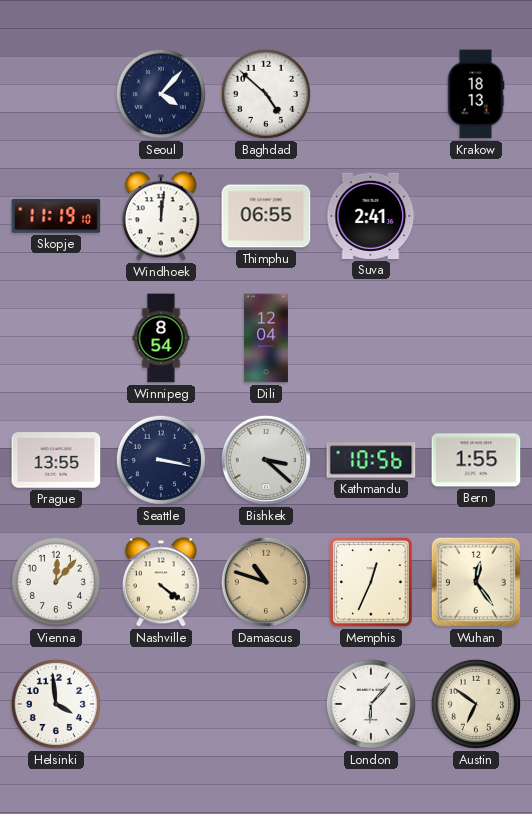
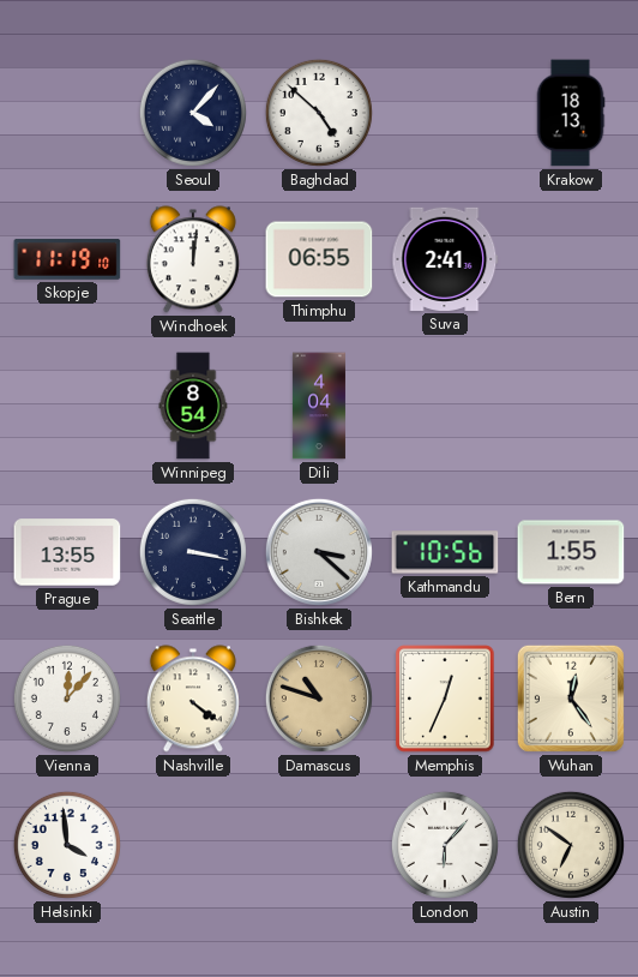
Dili: 12:04 -> 4:04 (319, 406)
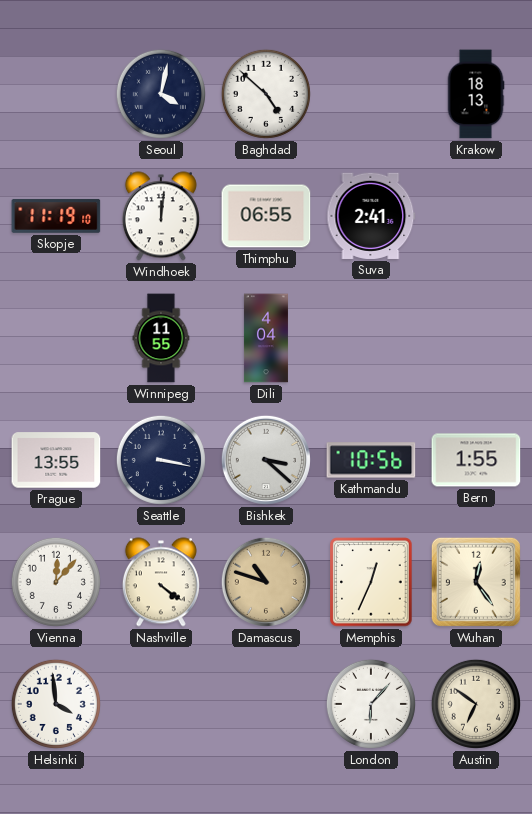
Seoul: 4:07 -> 4:02 (161, 94)
Winnipeg: 8:54 -> 11:55 (161, 338)
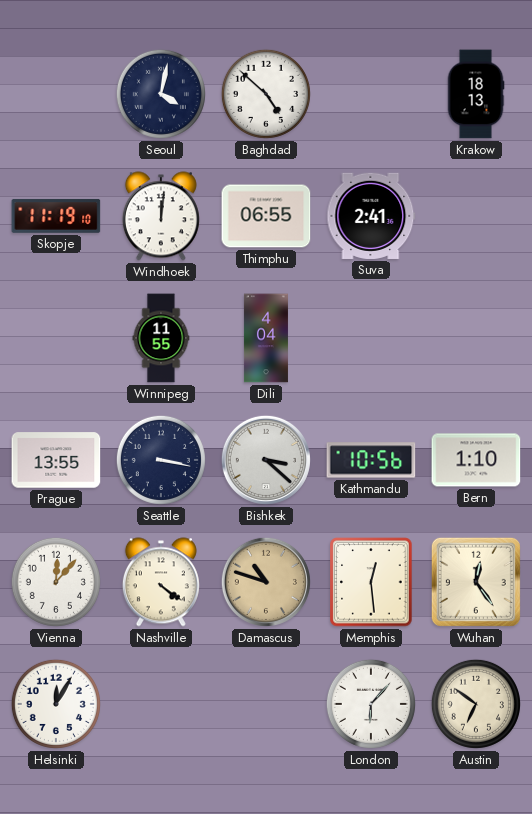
Bern: 1:55 -> 1:10 (476, 460)
Memphis: 12:34 -> 12:29 (371, 582)
Helsinki: 3:59 -> 12:05 (56, 704)
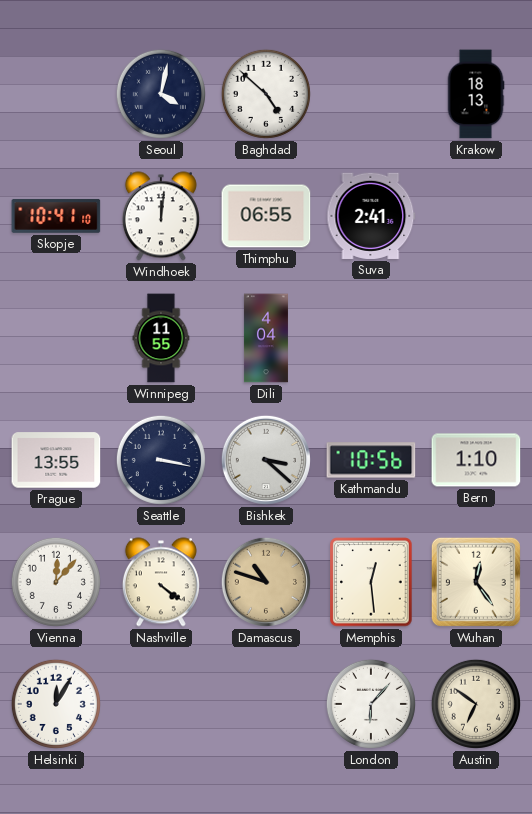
Skopje: 11:19 -> 10:41 (56, 216)
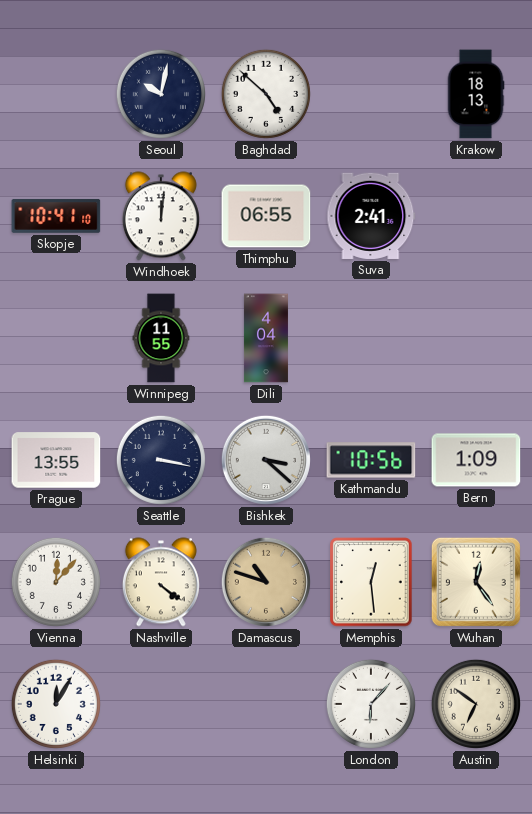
Seoul: 4:02 -> 10:02 (161, 94)
Bern: 1:10 -> 1:09 (476, 460)
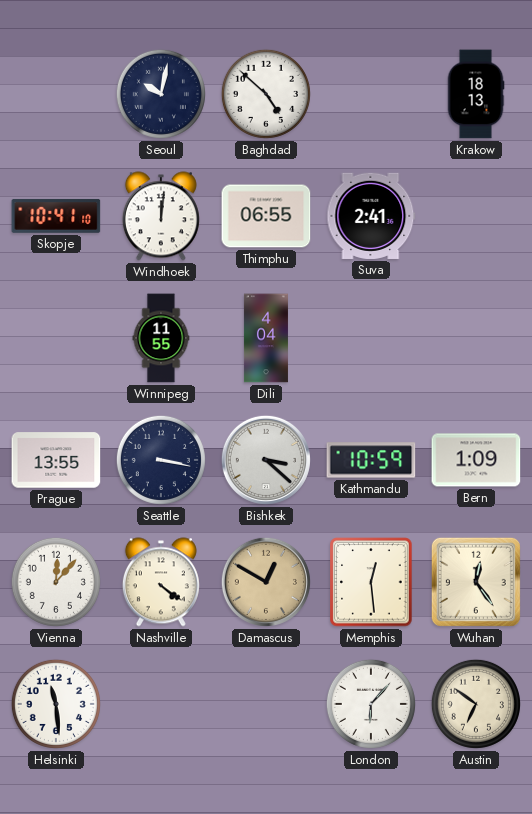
Kathmandu: 10:56 -> 10:59 (371, 460)
Damascus: 10:48 -> 12:50 (266, 582)
Helsinki: 12:05 -> 11:29 (56, 704)
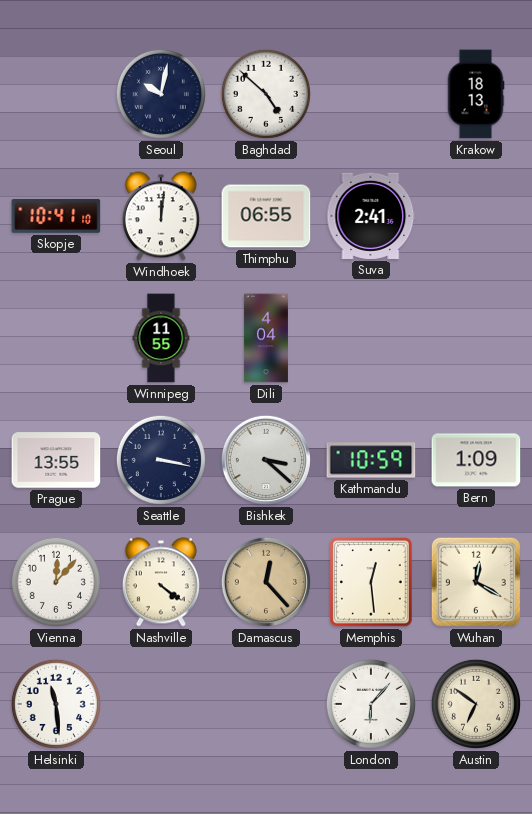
Damascus: 12:50 -> 12:23 (266, 582)
Wuhan: 12:24 -> 12:20 (476, 582)
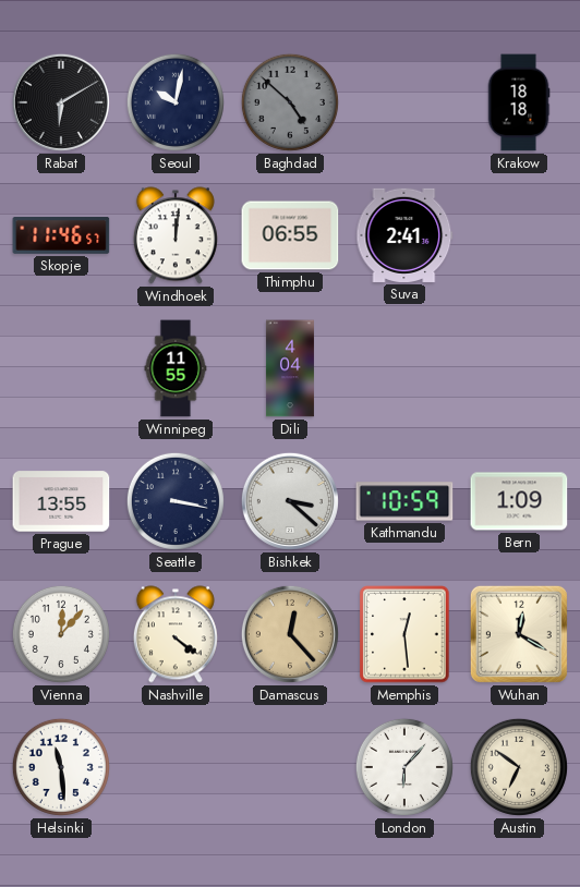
Rabat: none -> 6:10 (61, 102)
Baghdad dial: white -> grey (290, 102)
Krakow: 18:13 -> 18:18 (519, 102)
Skopje: 10:41 -> 11:46 (61, 235)
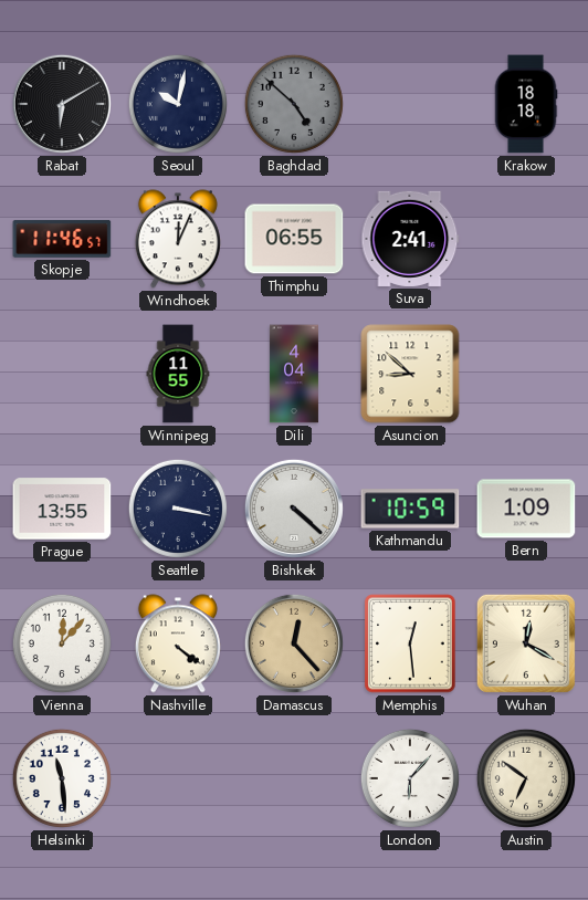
Windhoek: 12:01 -> 12:04 (178, 239)
Asuncion: none -> 8:52 (410, 374)
Bishkek: 3:22 -> 4:22 (294, 509)
